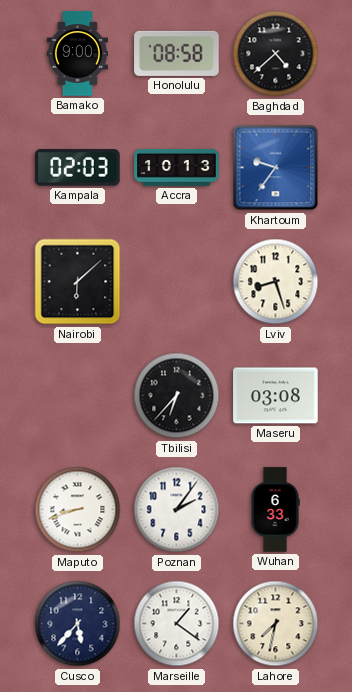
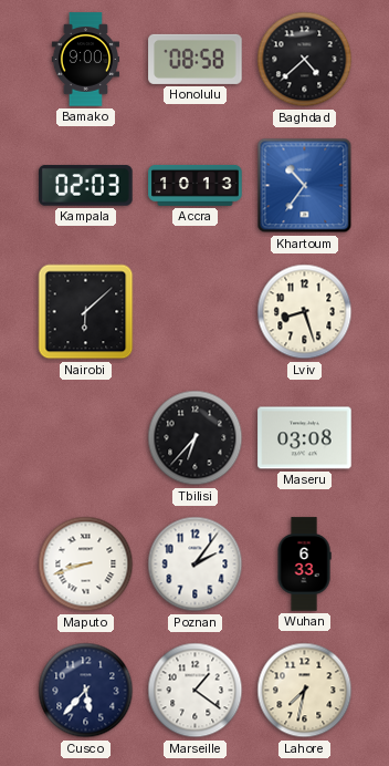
Khartoum: 9:36 -> 10:36 (305, 186)
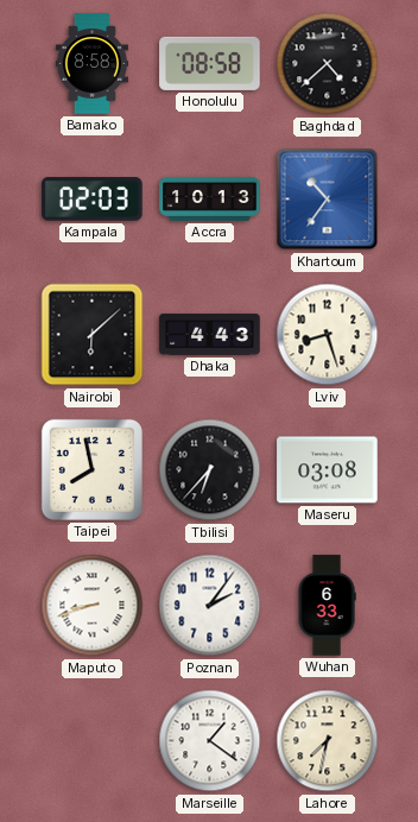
Bamako: 9:00 -> 8:58 (91, 64)
Dhaka: none -> 4:43 (210, 335)
Taipei: none -> 7:58 (91, 469)
Cusco: 5:37 -> none (86, 691)
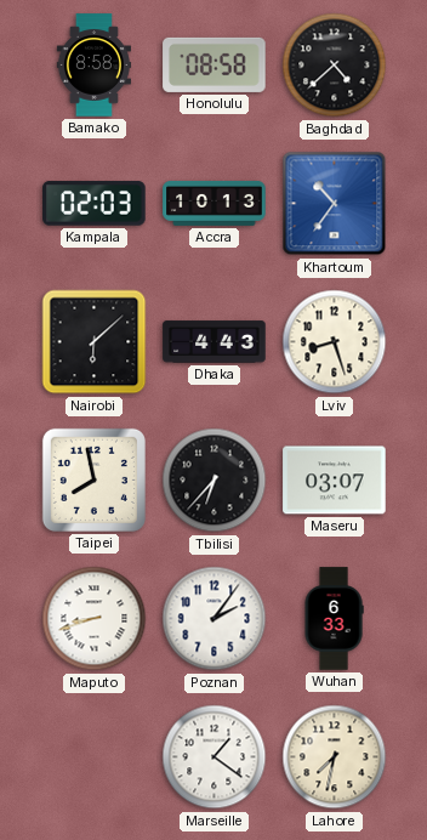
Maseru: 03:08 -> 03:07 (335, 481)
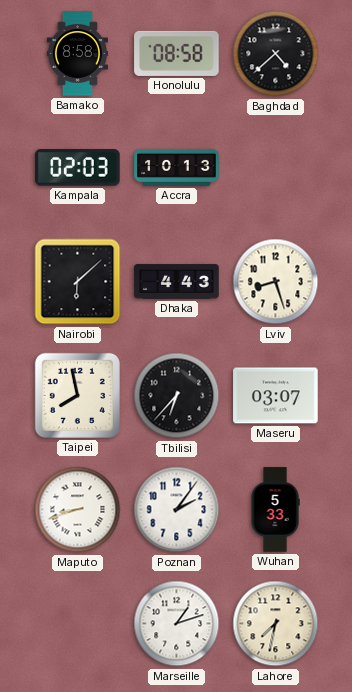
Khartoum: 10:36 -> none (335, 204)
Wuhan: 6:33 -> 5:33 (275, 510)
Marseille: 1:21 -> 1:12 (177, 624)
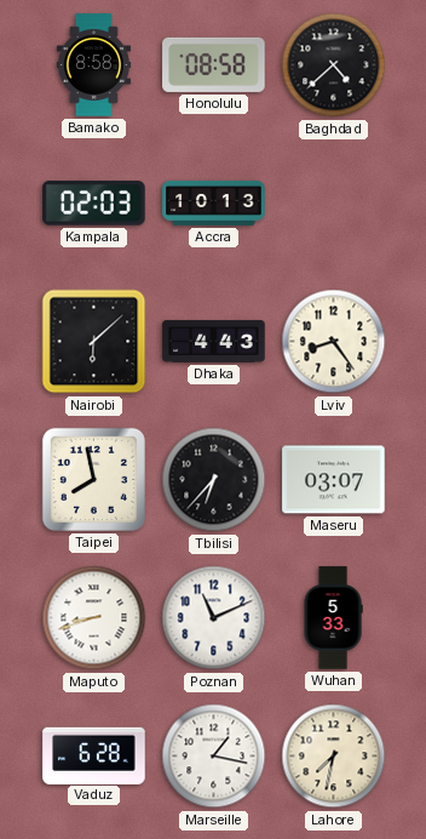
Lviv: 8:27 -> 8:24 (334, 342)
Poznan: 2:06 -> 11:11 (214, 618)
Vaduz: none -> 6:28 (94, 755)
Marseille: 1:12 -> 1:17 (214, 757)
